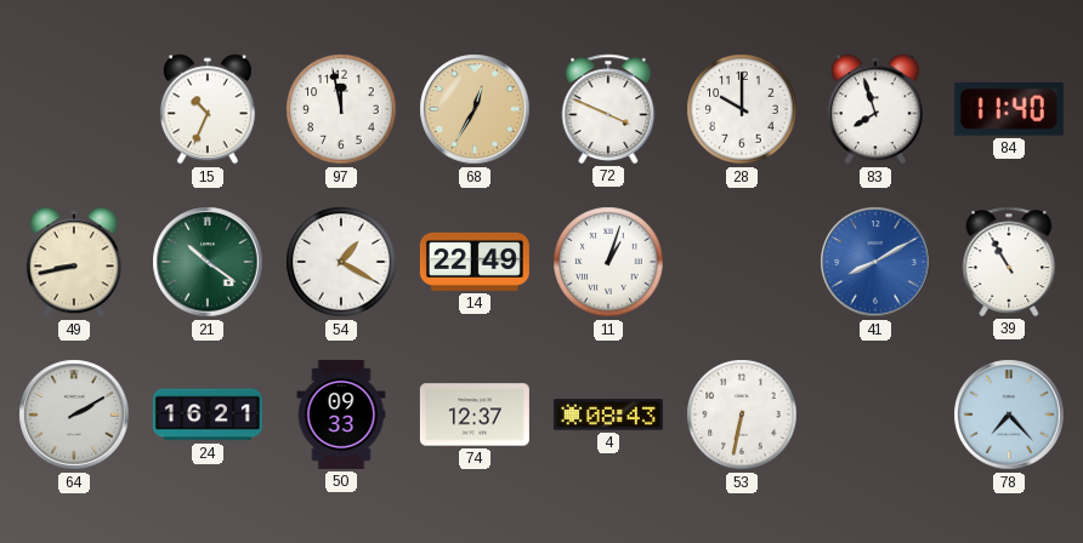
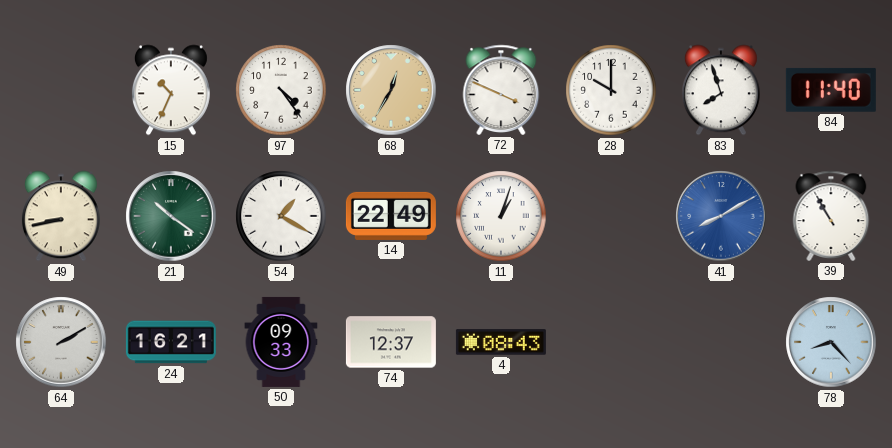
97: 11:58 -> 4:24 (281, 90)
53: 6:32 -> none (742, 415)
78: 7:23 -> 8:23 (831, 342)
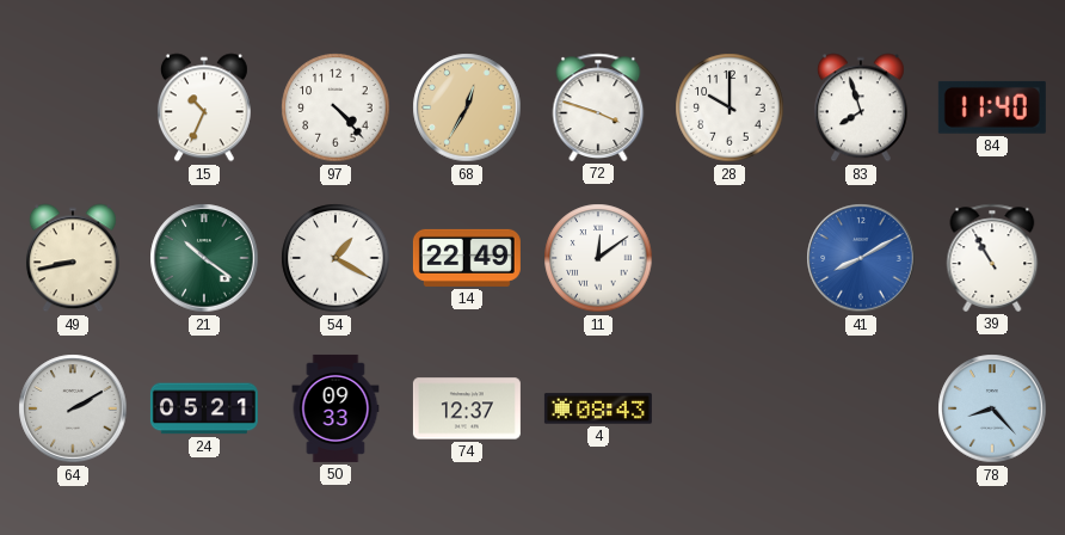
97: 4:24 -> 4:23 (335, 107)
72: 3:49 -> 3:48 (598, 107)
11: 1:03 -> 12:09 (598, 258)
24: 16:21 -> 05:21 (204, 408)
